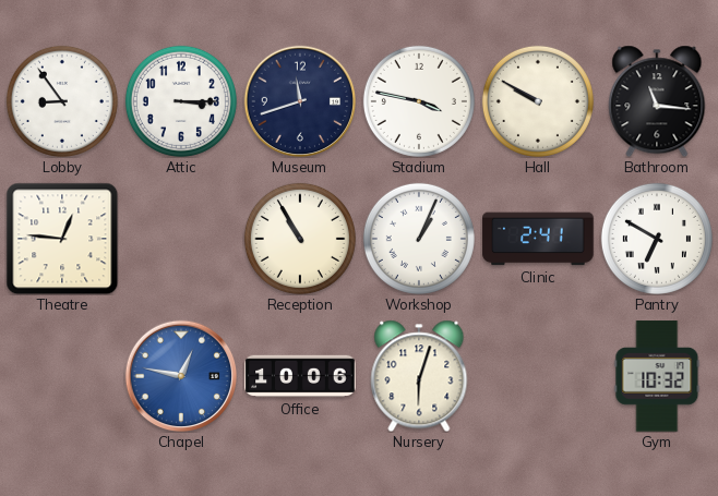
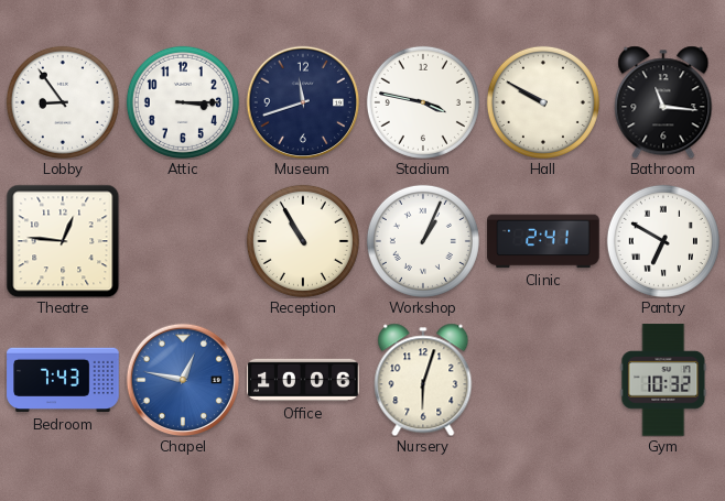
Bedroom: none -> 7:43 (63, 380)
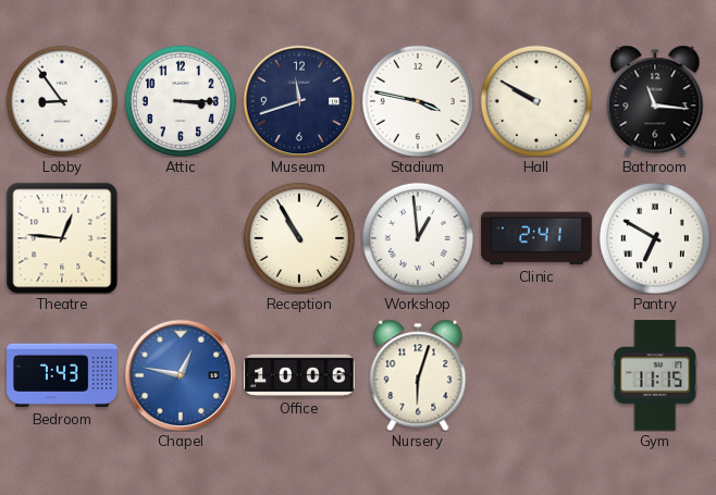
Workshop: 1:04 -> 12:59 (418, 238)
Gym: 10:32 -> 11:15 (655, 375)
